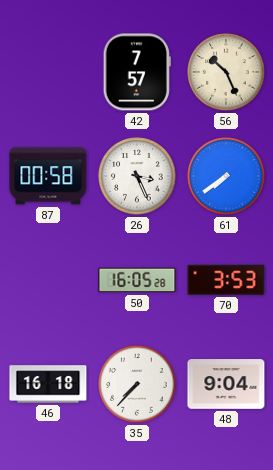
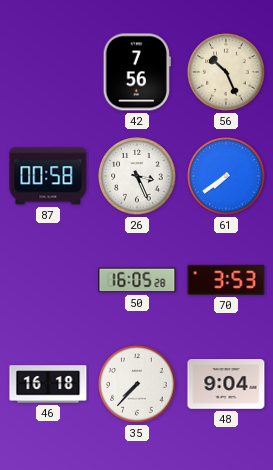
42: 7:57 -> 7:56 (137, 72)
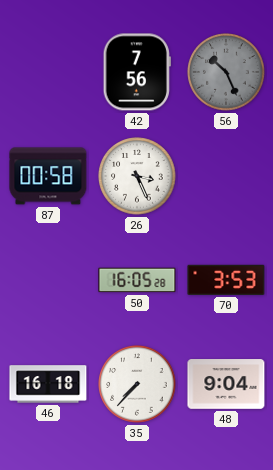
56 dial: cream -> grey (226, 72)
61: 7:39 -> none (226, 176)
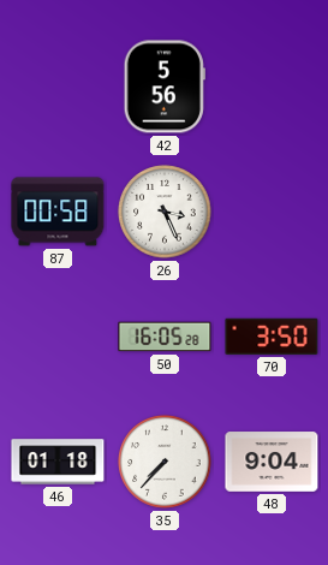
42: 7:56 -> 5:56 (165, 87)
56: 10:26 -> none (226, 72)
70: 3:53 -> 3:50 (272, 337)
46: 16:18 -> 01:18 (58, 462)
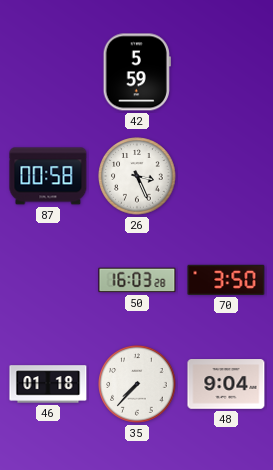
42: 5:56 -> 5:59 (137, 72)
50: 16:05 -> 16:03 (137, 280)
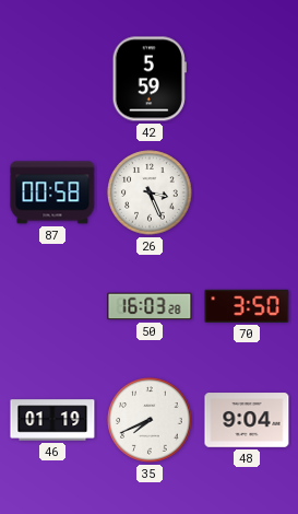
46: 01:18 -> 01:19 (52, 420)
35: 7:37 -> 7:41 (150, 420)
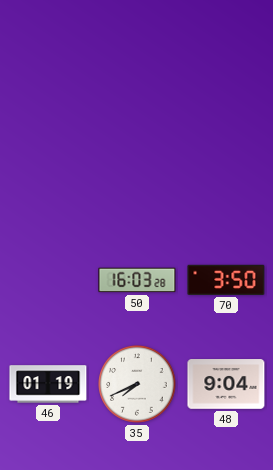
42: 5:59 -> none (150, 79)
87: 00:58 -> none (52, 192)
26: 3:26 -> none (150, 192)
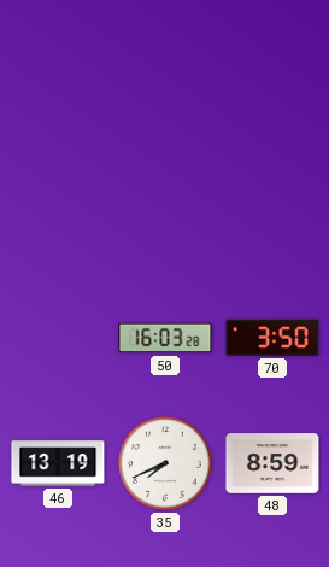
46: 01:19 -> 13:19 (58, 463)
48: 9:04 -> 8:59 (272, 463)
